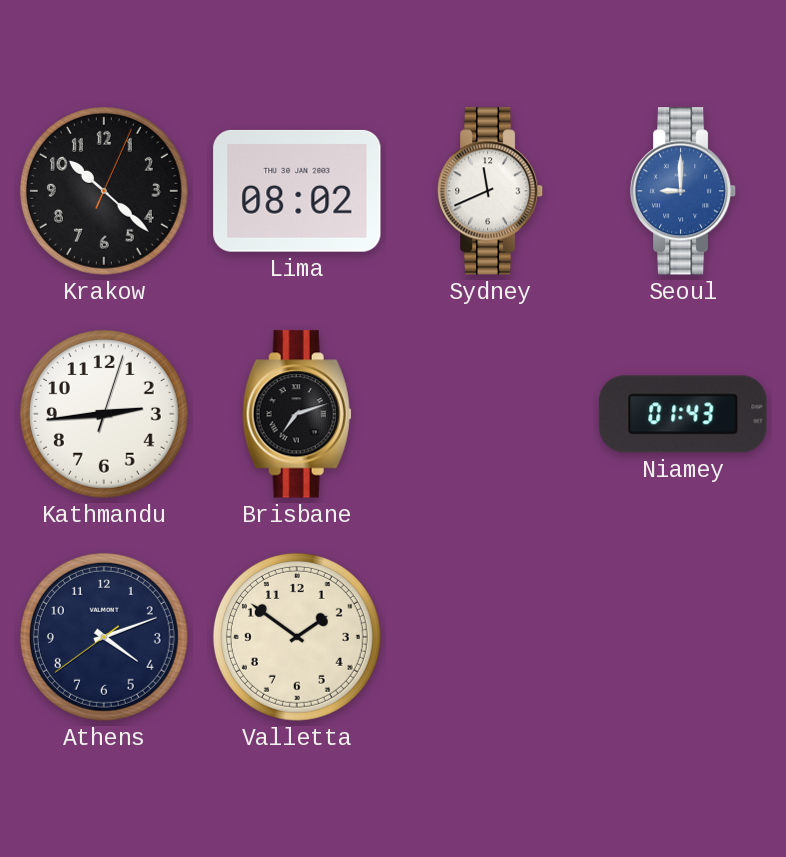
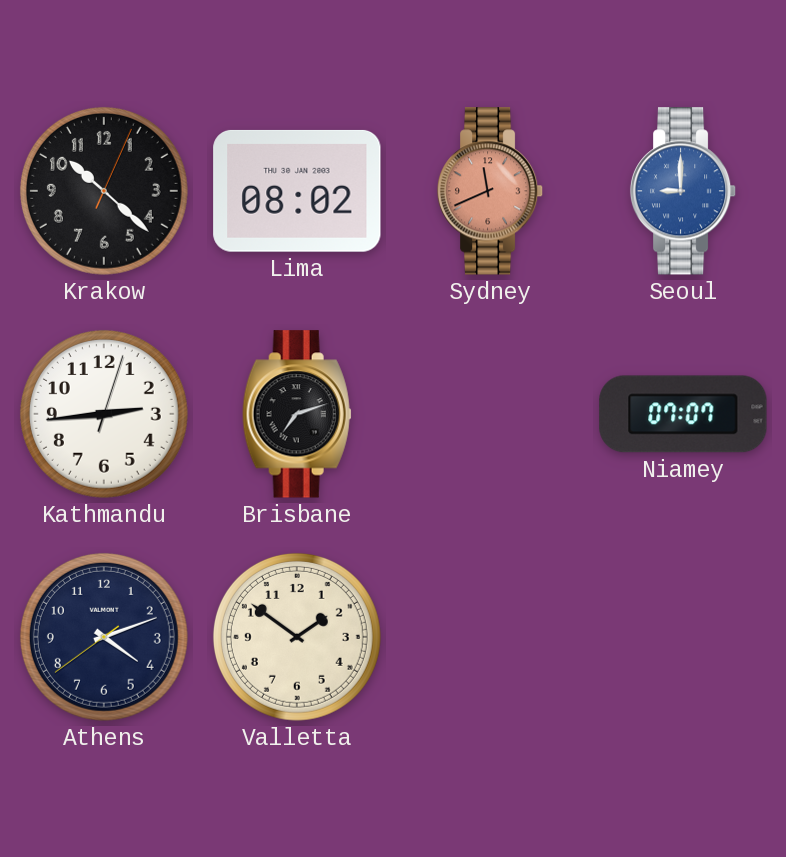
Sydney dial: white -> salmon (490, 191)
Niamey: 01:43 -> 07:07 (683, 414)
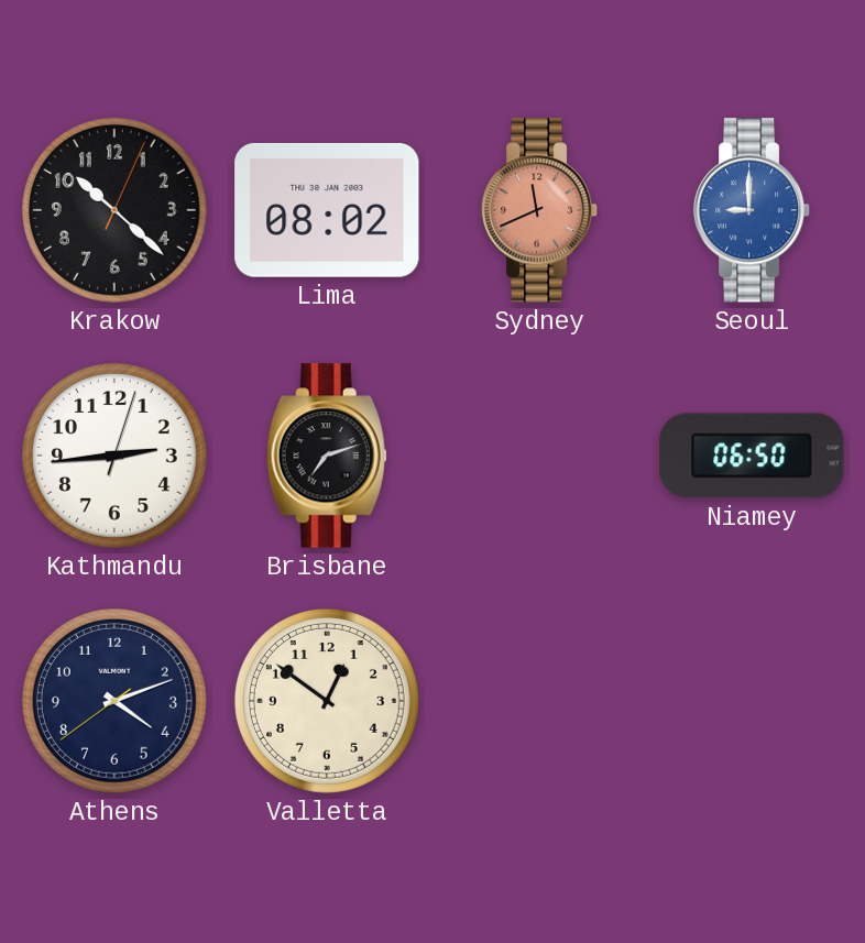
Niamey: 07:07 -> 06:50 (752, 456)
Valletta: 1:51 -> 12:51 (327, 701)
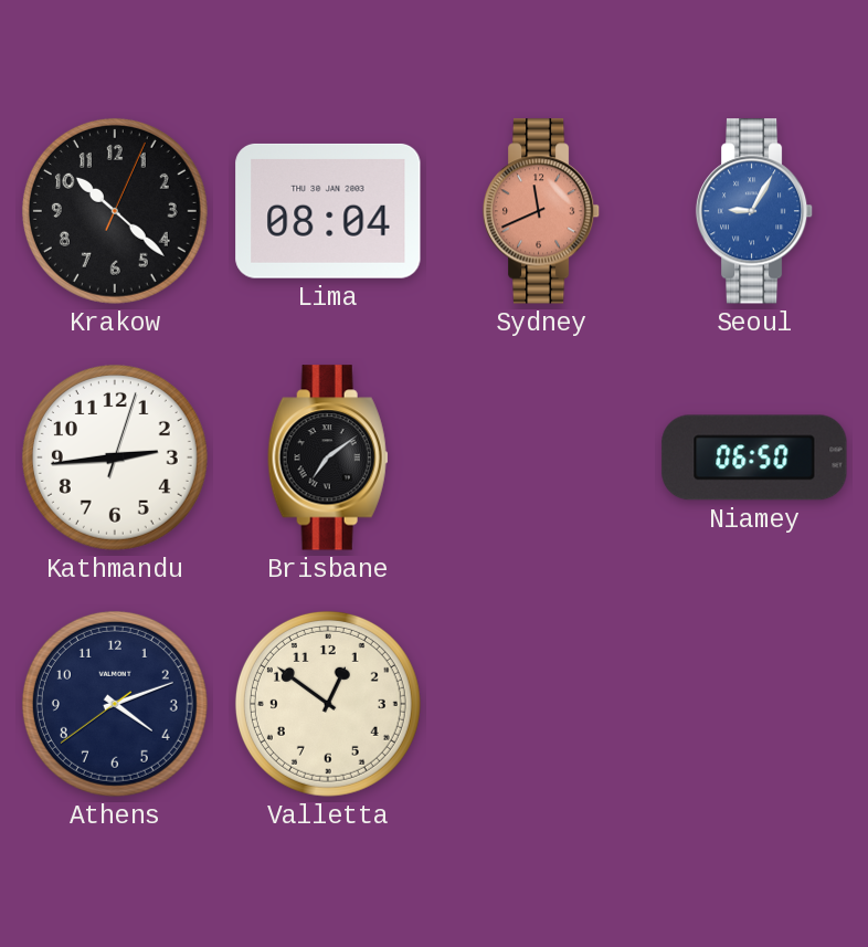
Lima: 08:02 -> 08:04 (328, 211)
Seoul: 9:00 -> 9:05 (754, 211)
Brisbane: 7:12 -> 7:09 (328, 457)
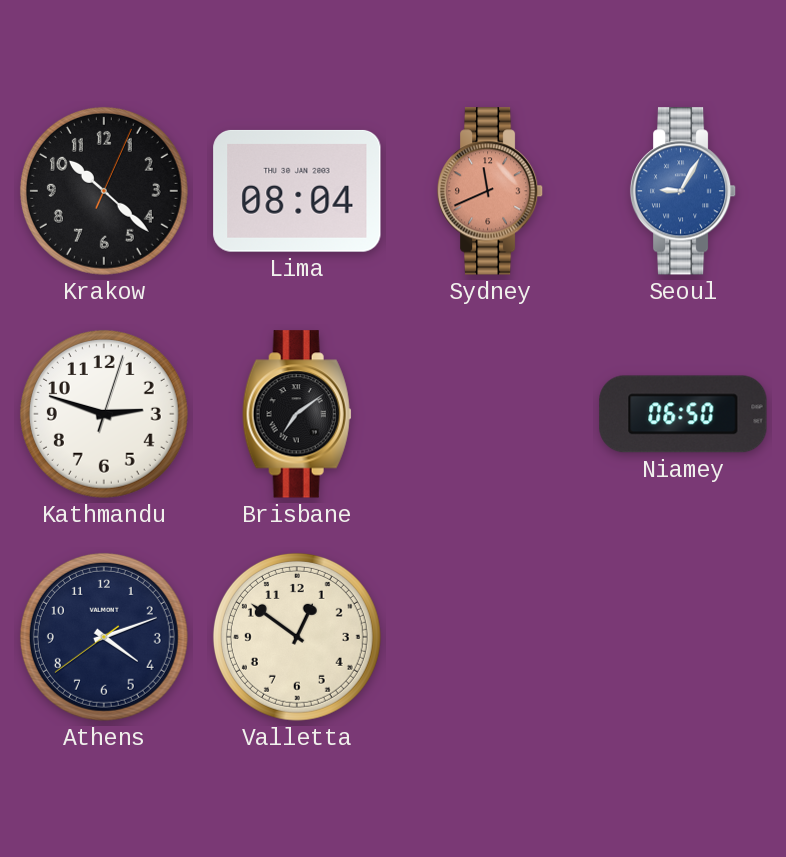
Kathmandu: 2:44 -> 2:48 (104, 414)
